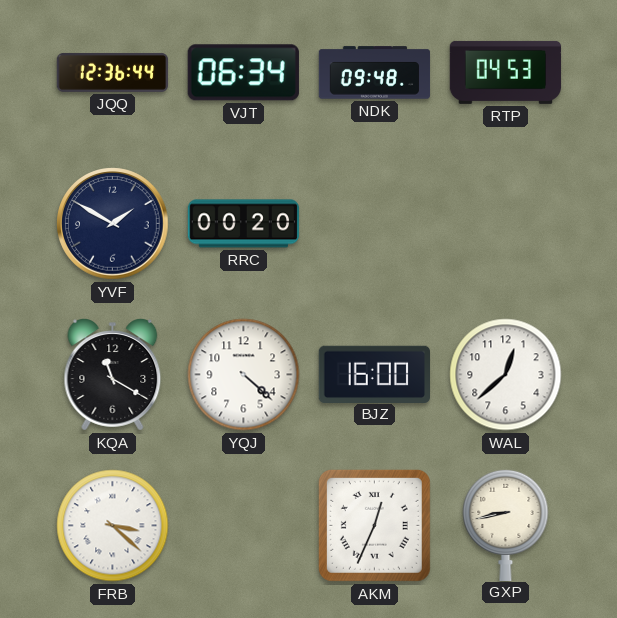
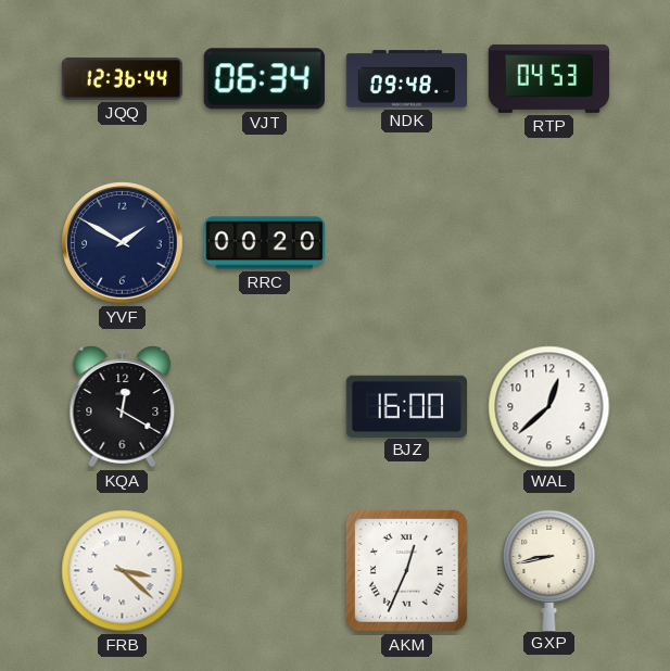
KQA: 11:20 -> 12:20 (123, 407)
YQJ: 4:22 -> none (244, 375)
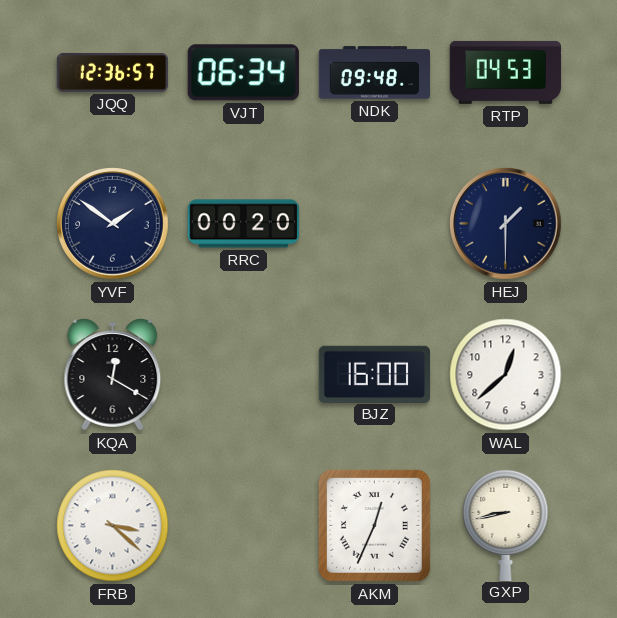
JQQ: 12:36:44 -> 12:36:57 (113, 72)
YVF: 1:50 -> 1:51 (113, 224)
HEJ: none -> 1:30 (506, 224)
